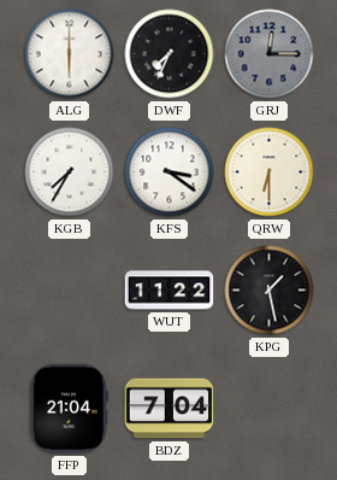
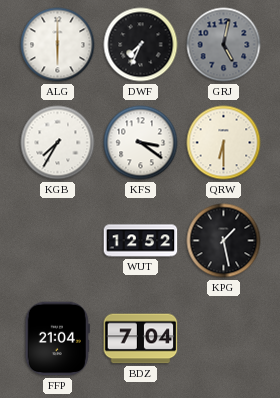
GRJ: 12:15 -> 5:02 (224, 45)
WUT: 11:22 -> 12:52 (141, 241)
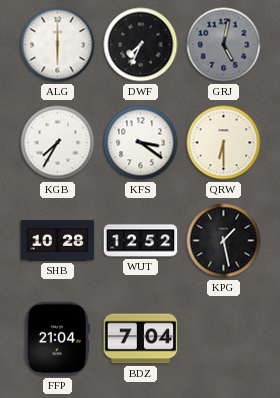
SHB: none -> 10:28 (58, 241)
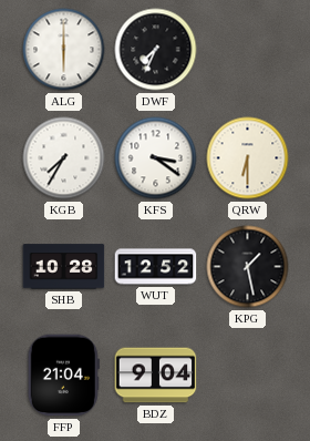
GRJ: 5:02 -> none (224, 45)
BDZ: 7:04 -> 9:04 (156, 376)
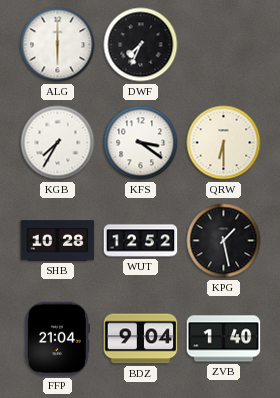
ZVB: none -> 1:40 (224, 339)
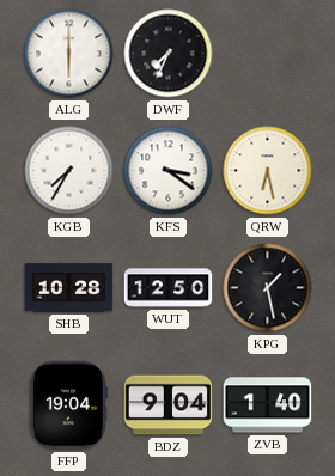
QRW: 6:30 -> 6:28 (268, 171)
WUT: 12:52 -> 12:50 (169, 288)
FFP: 21:04 -> 19:04 (68, 405)
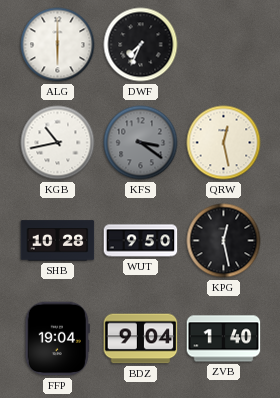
KGB: 7:35 -> 10:43 (58, 143)
KFS dial: white -> grey (141, 143)
QRW: 6:28 -> 12:28 (224, 143)
WUT: 12:50 -> 9:50 (141, 241)
KPG: 1:28 -> 12:28 (224, 241)
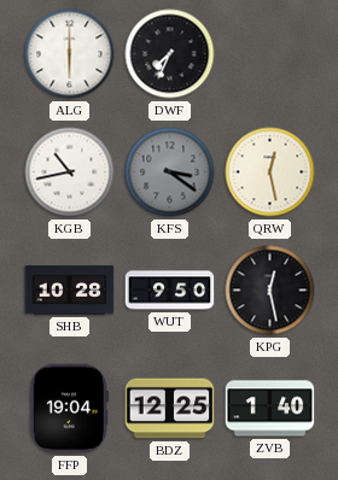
BDZ: 9:04 -> 12:25 (170, 409)
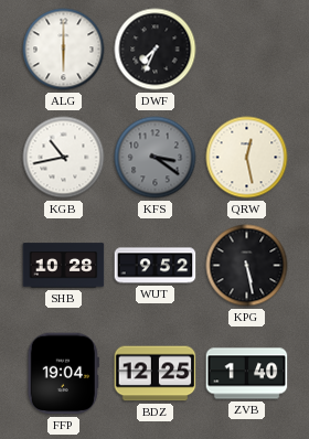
WUT: 9:50 -> 9:52 (156, 266)
KPG: 12:28 -> 5:28 (247, 266)
